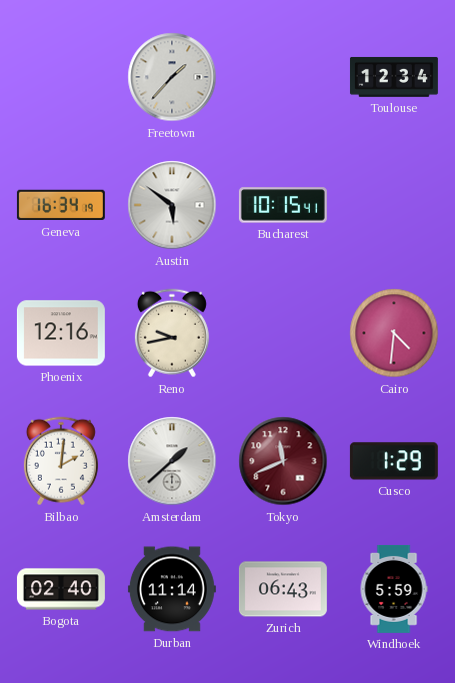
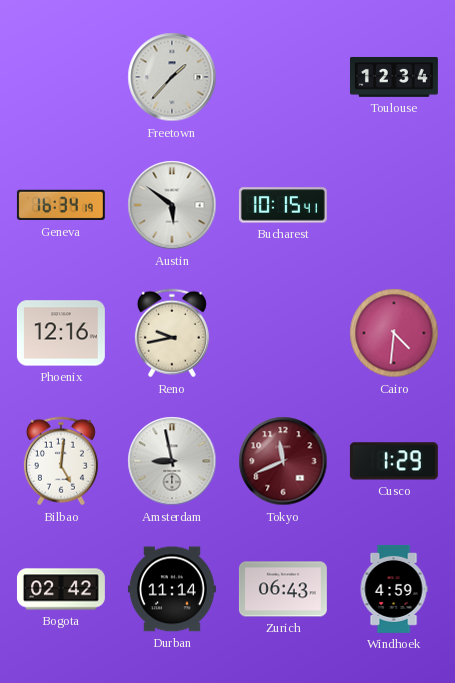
Bilbao: 2:01 -> 5:01 (61, 461)
Amsterdam: 1:38 -> 8:58 (172, 461)
Bogota: 02:40 -> 02:42 (61, 589)
Windhoek: 5:59 -> 4:59 (394, 589)
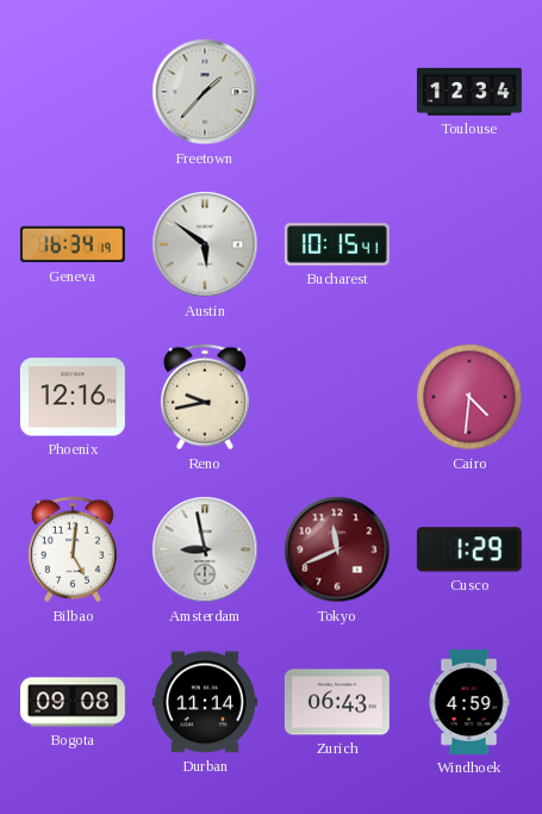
Bogota: 02:42 -> 09:08 (73, 702)
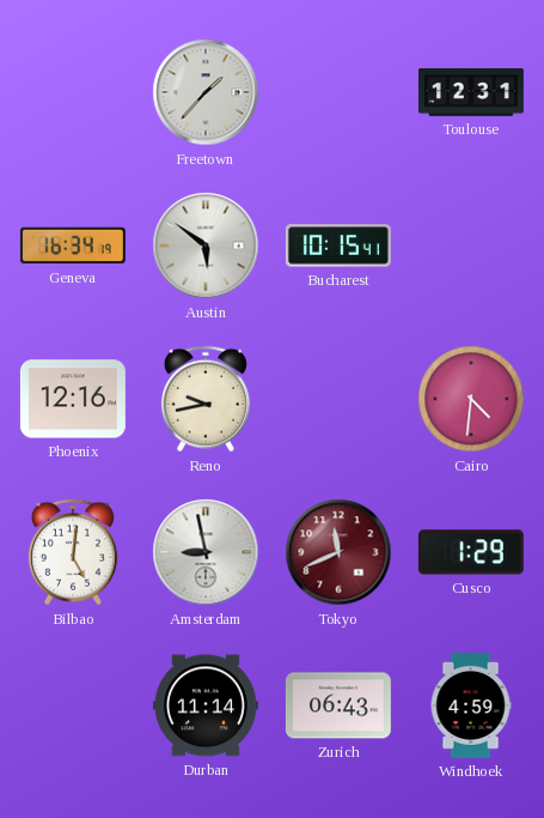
Toulouse: 12:34 -> 12:31 (471, 92)
Bogota: 09:08 -> none (73, 702)
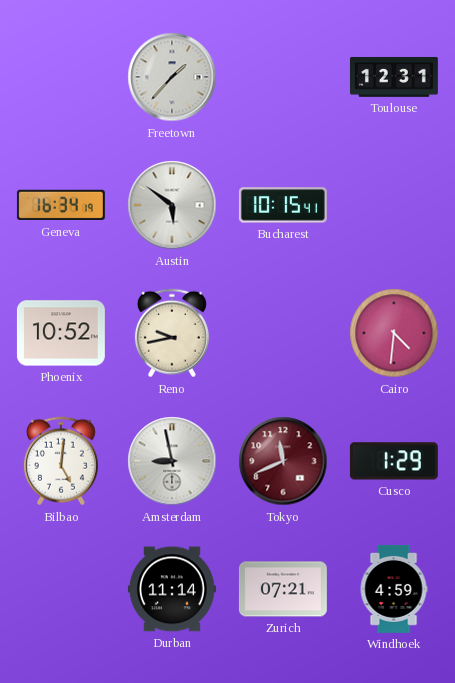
Phoenix: 12:16 -> 10:52 (61, 333)
Zurich: 06:43 -> 07:21 (283, 589)
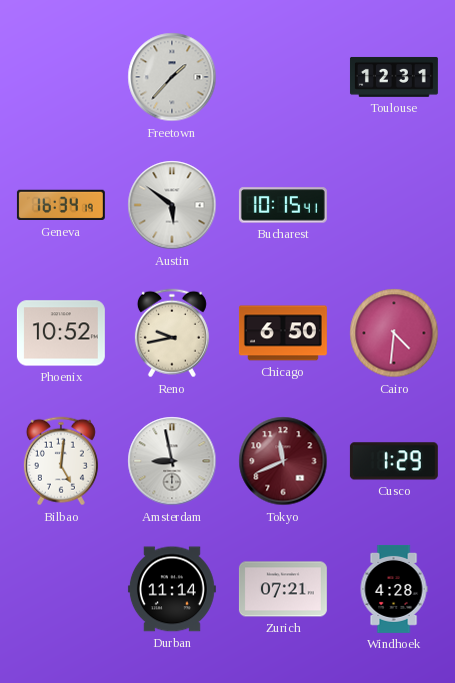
Chicago: none -> 6:50 (283, 333)
Windhoek: 4:59 -> 4:28 (394, 589)
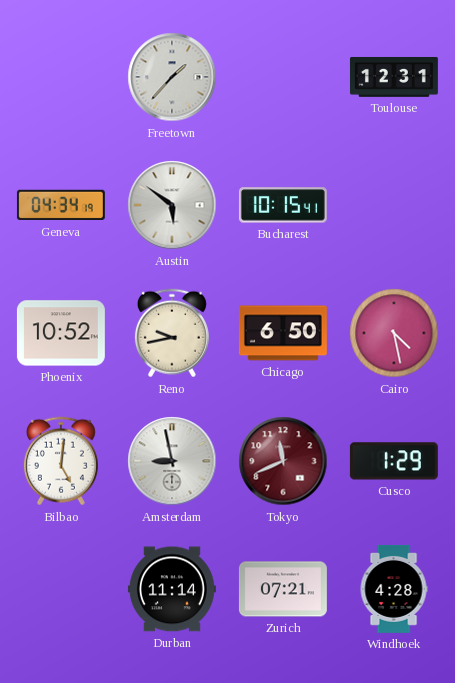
Geneva: 16:34 -> 04:34 (61, 205)
Cairo: 4:31 -> 4:28 (394, 333)
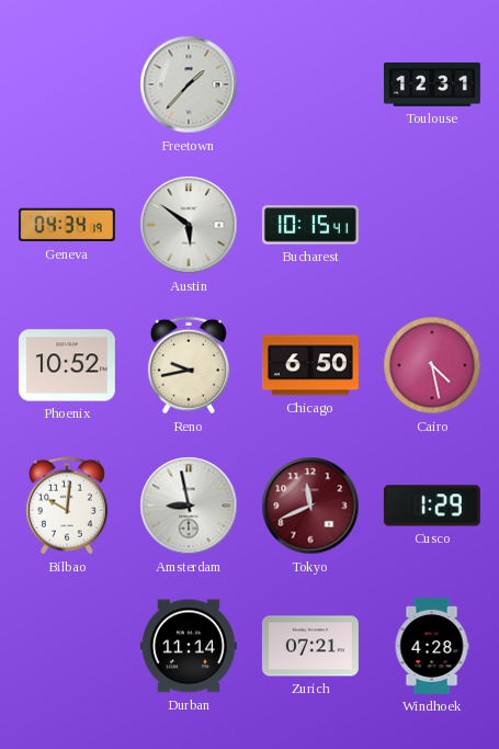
Bilbao: 5:01 -> 10:01 (67, 506)
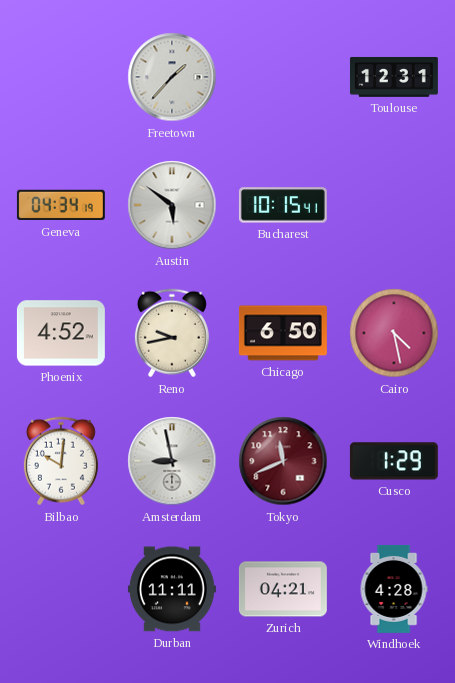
Phoenix: 10:52 -> 4:52 (61, 333)
Durban: 11:14 -> 11:11 (172, 589)
Zurich: 07:21 -> 04:21 (283, 589)
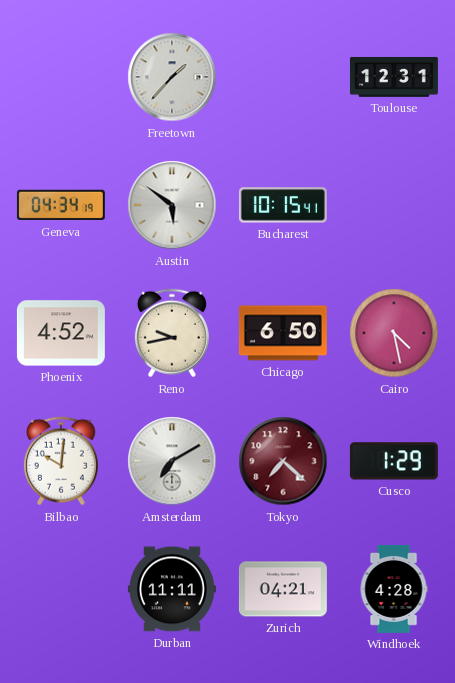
Amsterdam: 8:58 -> 7:10 (172, 461)
Tokyo: 11:41 -> 7:22 (283, 461)
